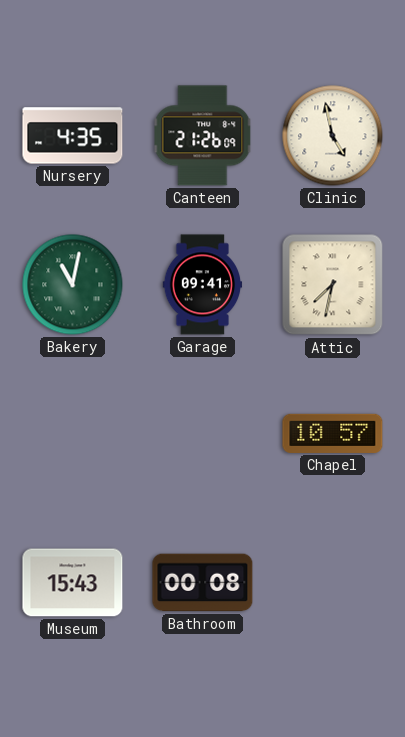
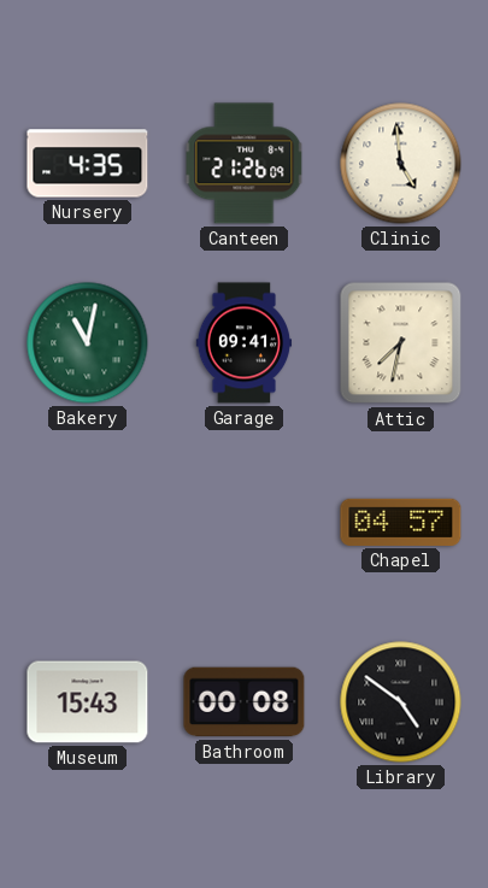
Clinic: 4:58 -> 4:59 (401, 164)
Chapel: 10:57 -> 04:57 (401, 522)
Library: none -> 4:51 (401, 702)
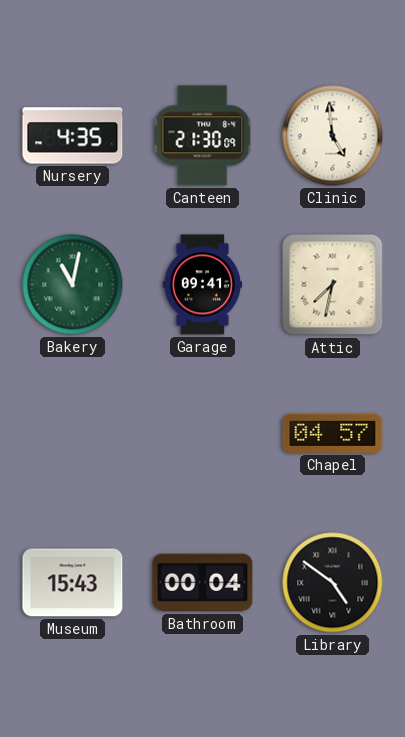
Canteen: 21:26 -> 21:30 (203, 136)
Bathroom: 00:08 -> 00:04 (203, 583)
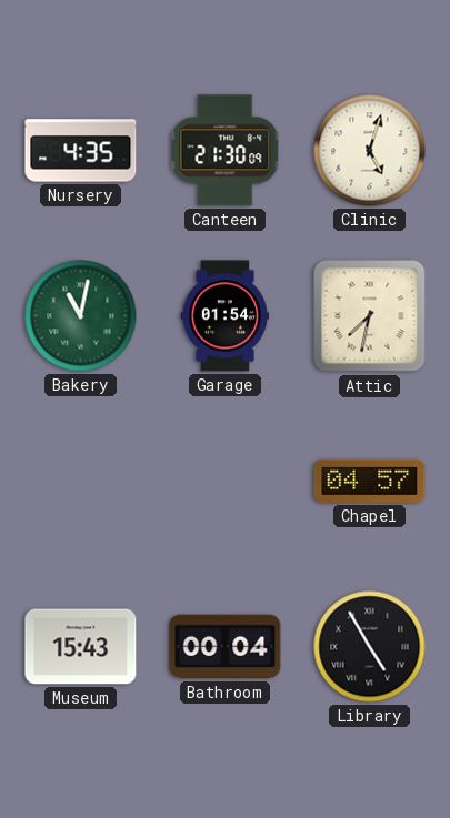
Clinic: 4:59 -> 5:03 (370, 151)
Garage: 09:41 -> 01:54 (226, 316)
Library: 4:51 -> 4:55 (370, 647)
